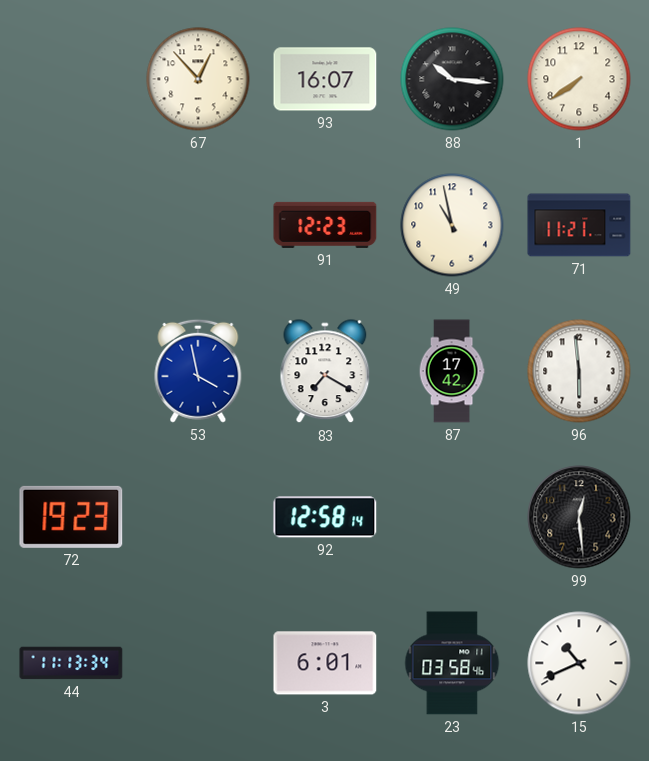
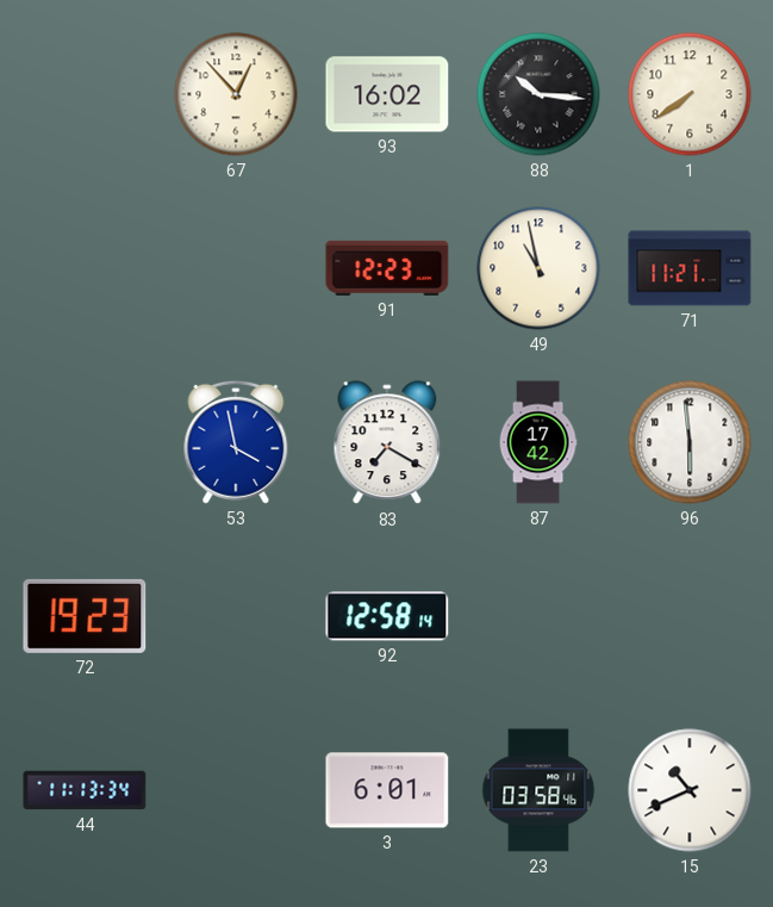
93: 16:07 -> 16:02 (387, 94)
99: 12:29 -> none (579, 517)
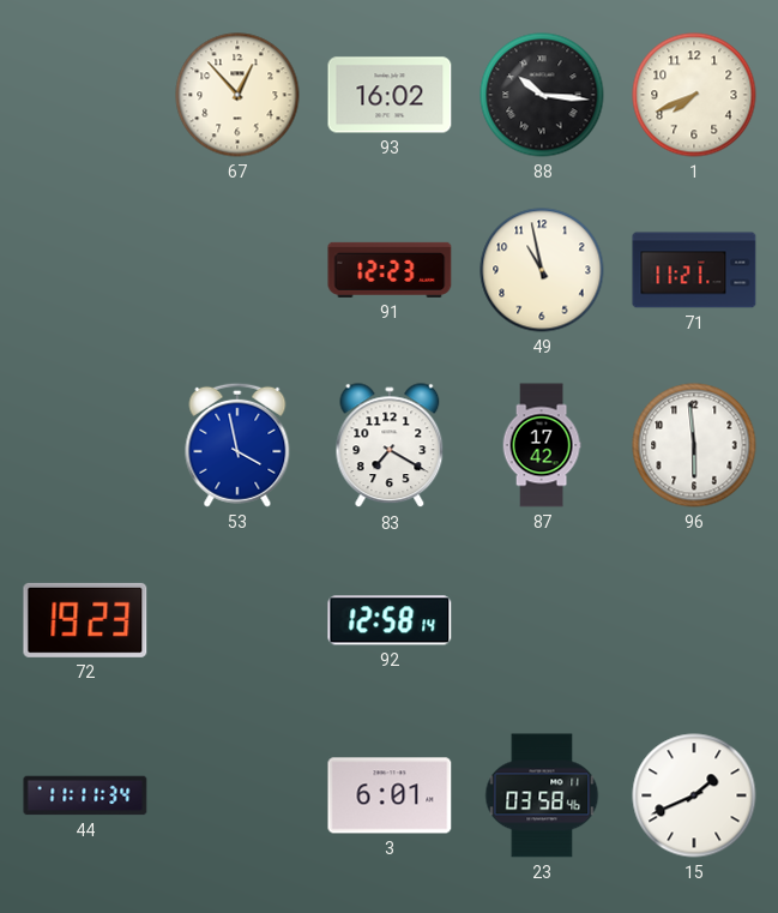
1: 7:39 -> 7:41 (694, 95)
44: 11:13 -> 11:11 (85, 795)
15: 10:41 -> 1:41 (694, 795)
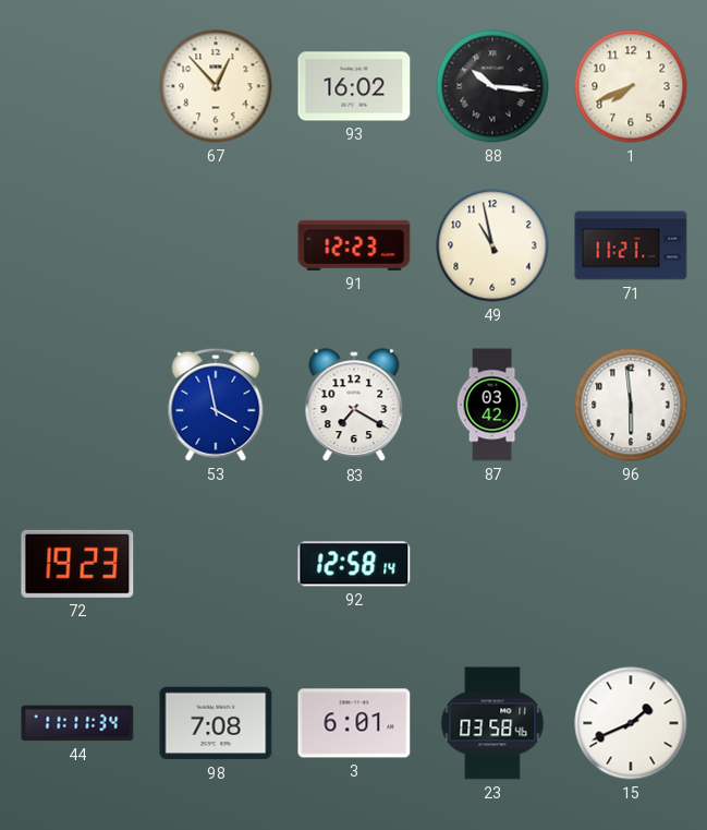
87: 17:42 -> 03:42 (492, 405)
98: none -> 7:08 (216, 723)
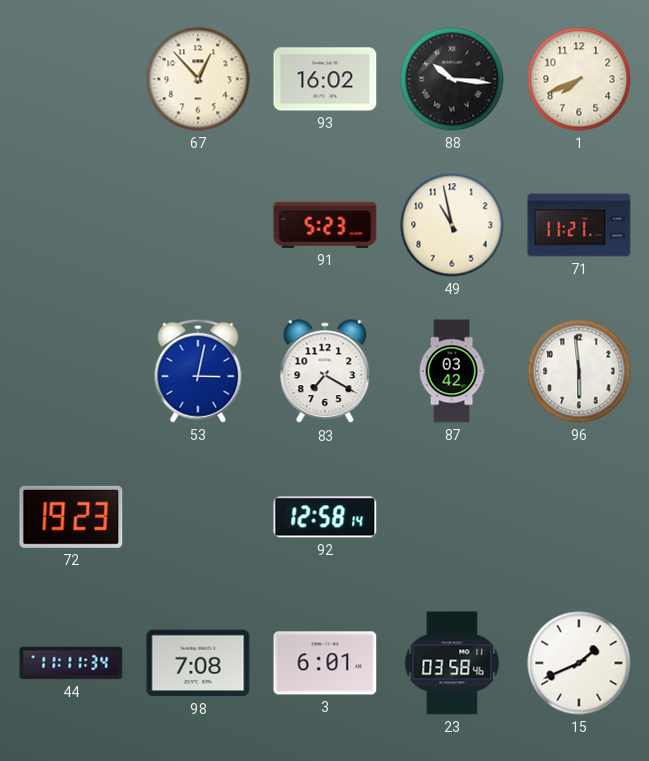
91: 12:23 -> 5:23 (325, 225)
53: 3:58 -> 3:02 (198, 371)
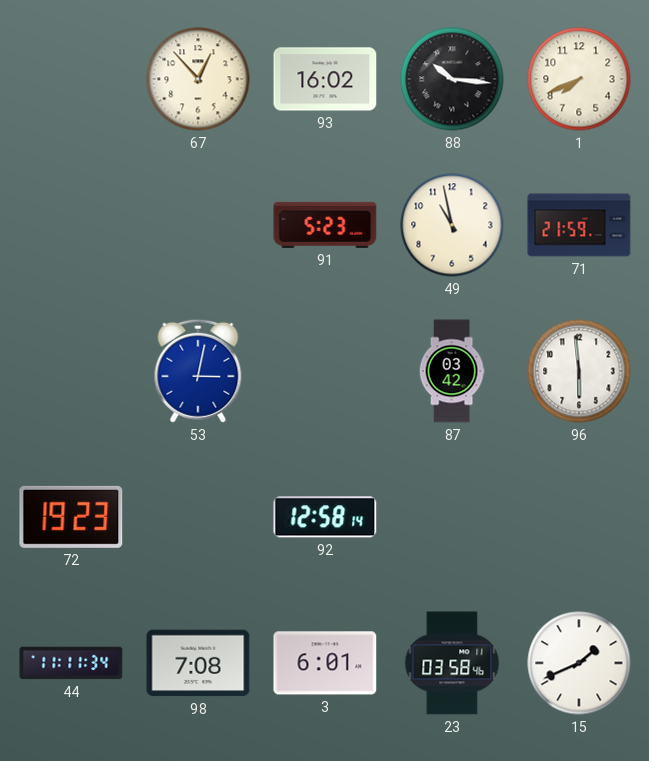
71: 11:21 -> 21:59 (579, 225)
83: 7:20 -> none (325, 372)
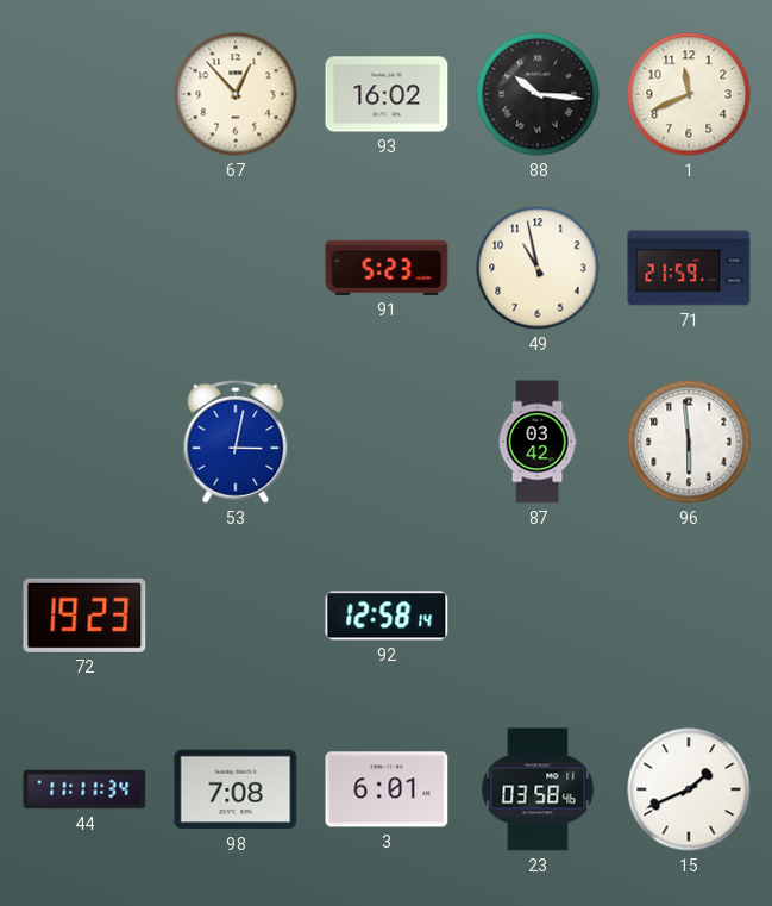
1: 7:41 -> 11:41 (689, 94)
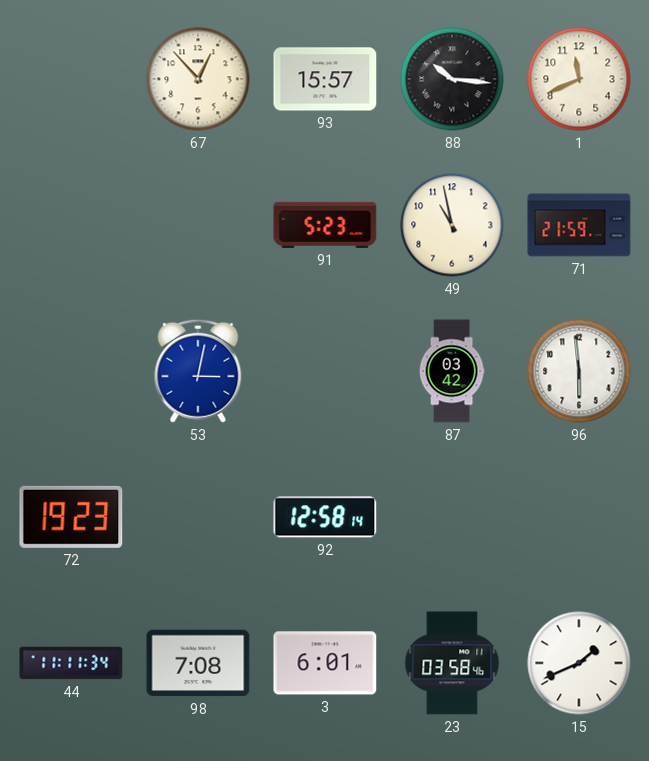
93: 16:02 -> 15:57 (325, 79)
